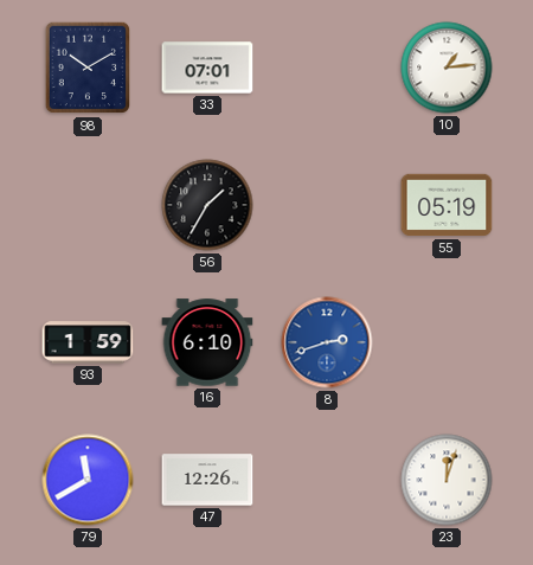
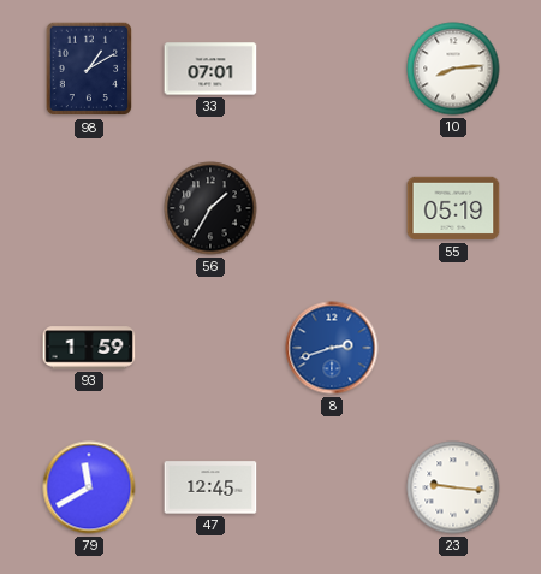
98: 10:10 -> 1:10 (89, 69)
10: 1:14 -> 8:14 (453, 69)
16: 6:10 -> none (207, 342)
47: 12:26 -> 12:45 (210, 487)
23: 12:03 -> 9:16 (453, 487)
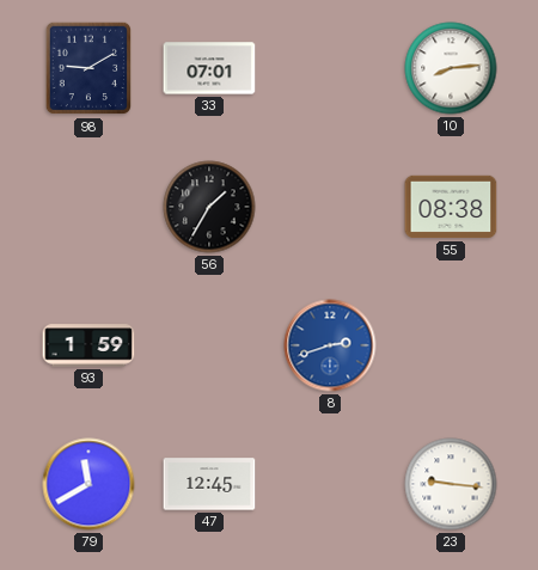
98: 1:10 -> 9:10 (88, 68)
55: 05:19 -> 08:38 (451, 207)
